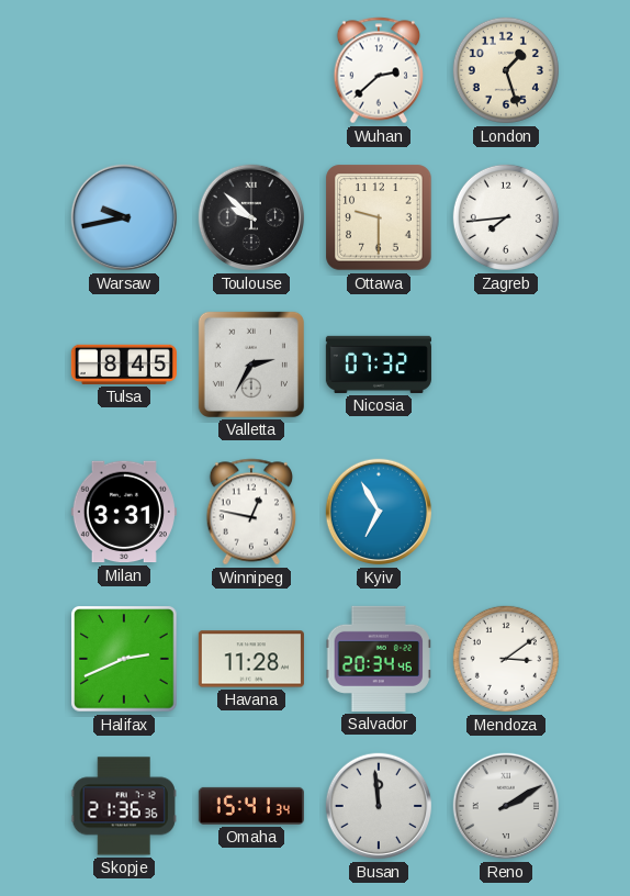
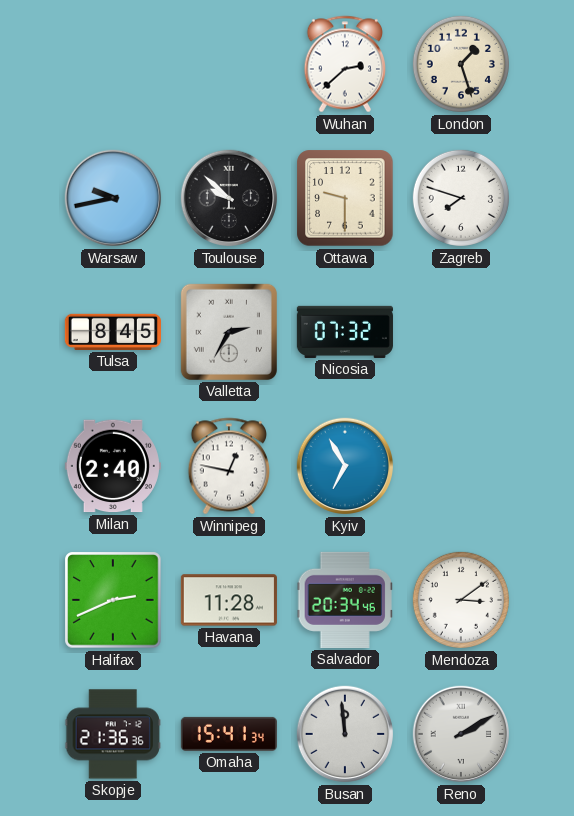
Zagreb: 7:44 -> 7:48 (461, 198)
Milan: 3:31 -> 2:40 (113, 466)
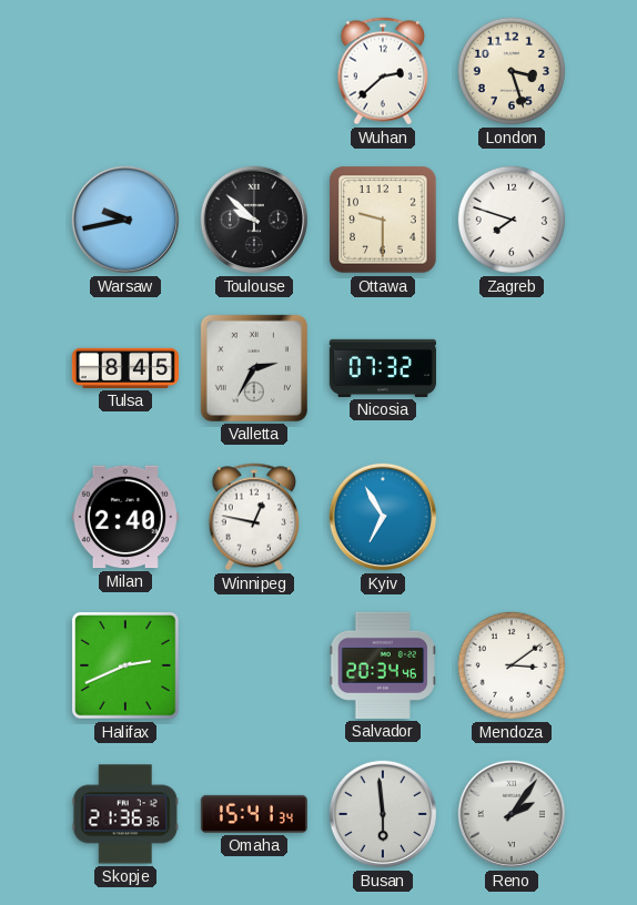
London: 1:27 -> 3:27 (512, 71)
Havana: 11:28 -> none (229, 600)
Busan: 11:59 -> 5:59 (383, 814)
Reno: 2:10 -> 2:06 (512, 814)
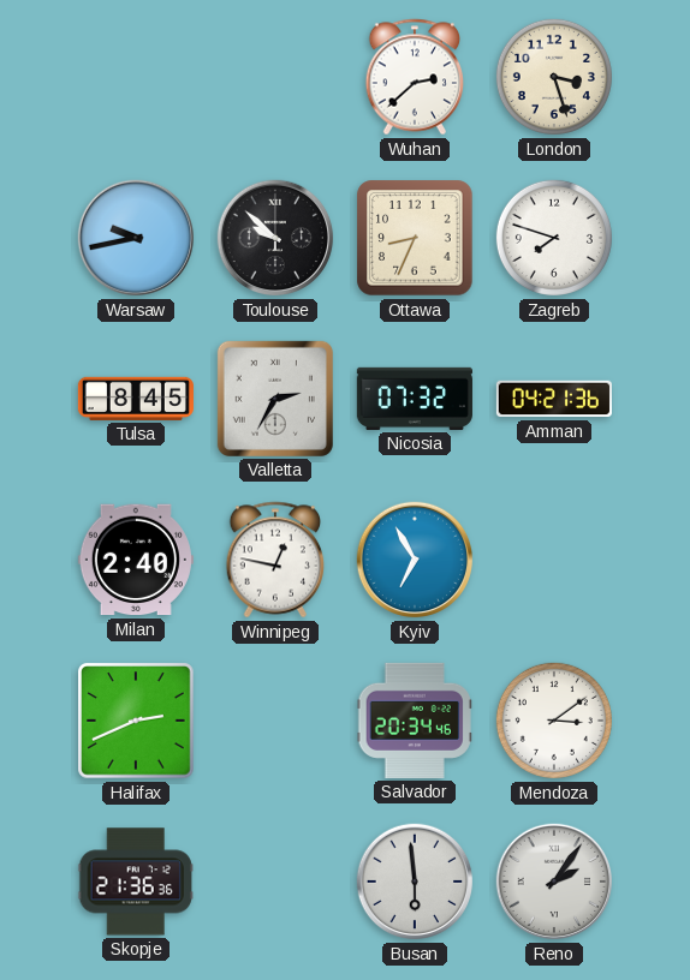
Ottawa: 9:30 -> 8:34 (415, 238)
Amman: none -> 04:21 (554, 399)
Omaha: 15:41 -> none (254, 814)
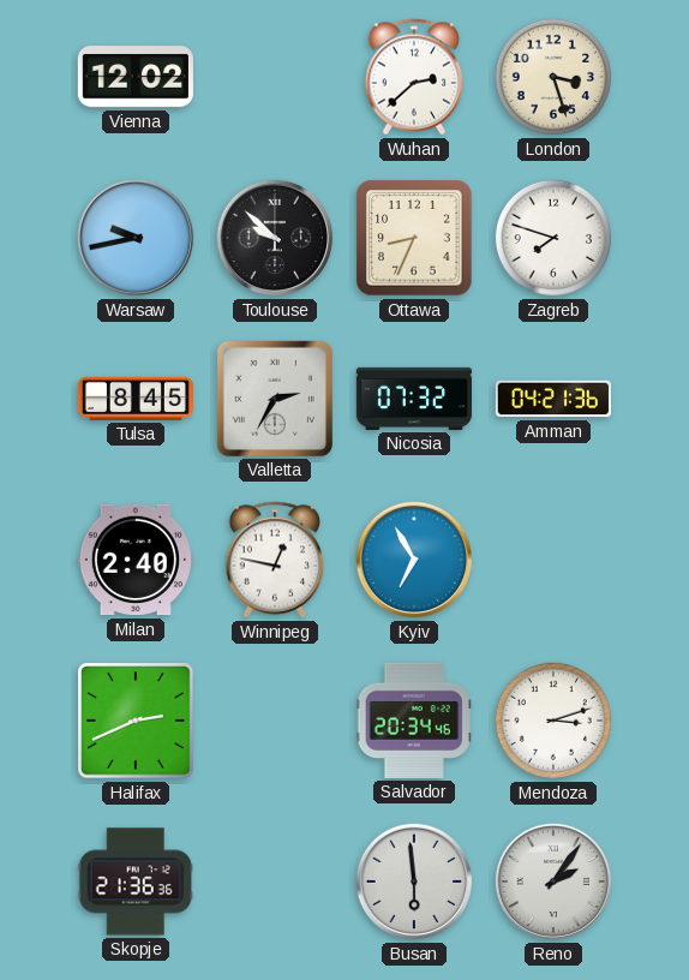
Vienna: none -> 12:02 (136, 77)
Mendoza: 3:09 -> 3:12 (553, 721)
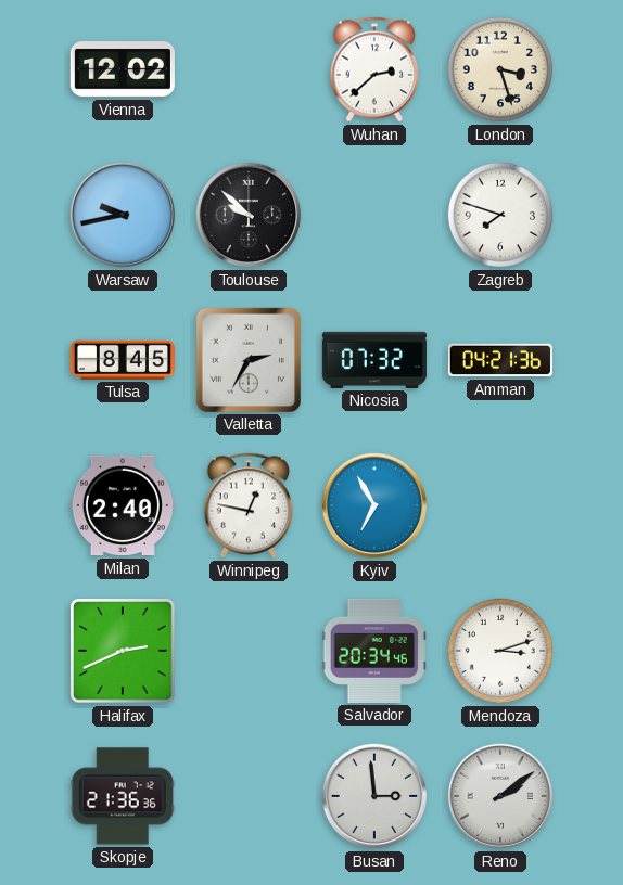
Ottawa: 8:34 -> none (414, 238)
Busan: 5:59 -> 2:59 (374, 796)
Reno: 2:06 -> 2:09 (500, 796)
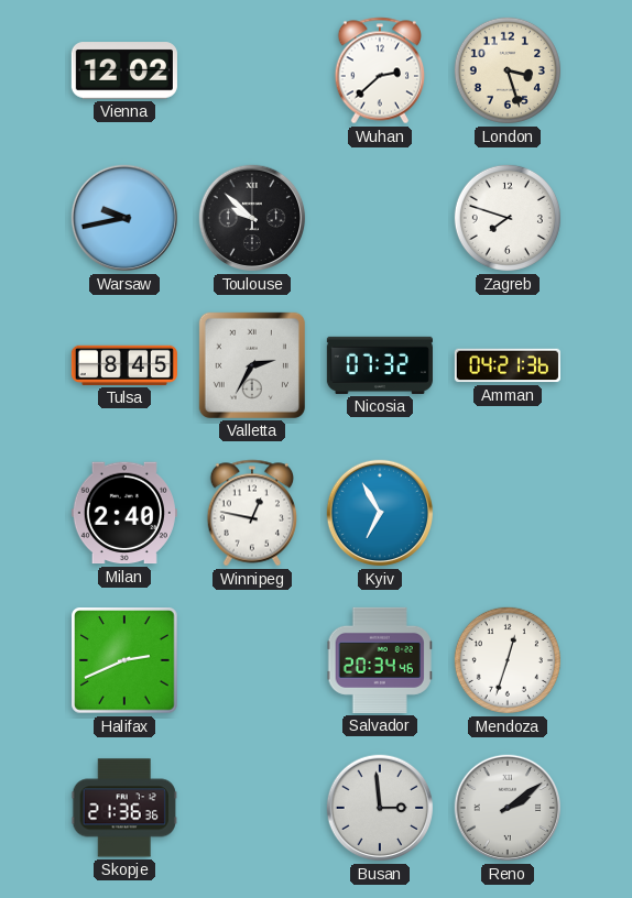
Mendoza: 3:12 -> 12:33 (508, 660)
